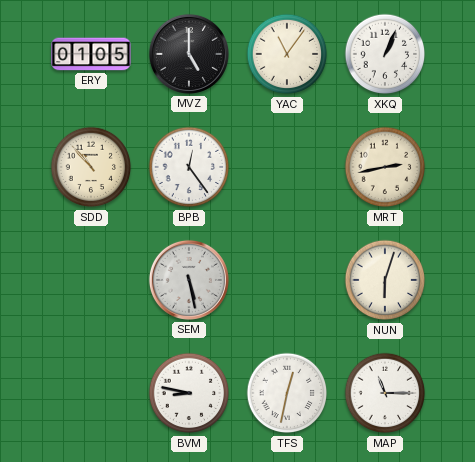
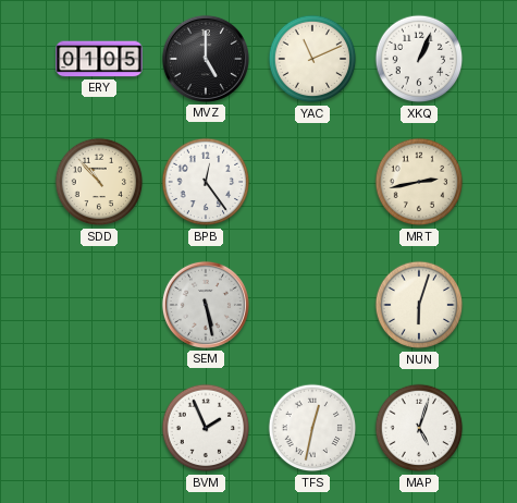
YAC: 11:06 -> 11:11 (312, 59)
BVM: 8:47 -> 1:56 (206, 428)
MAP: 11:15 -> 5:03 (419, 428)
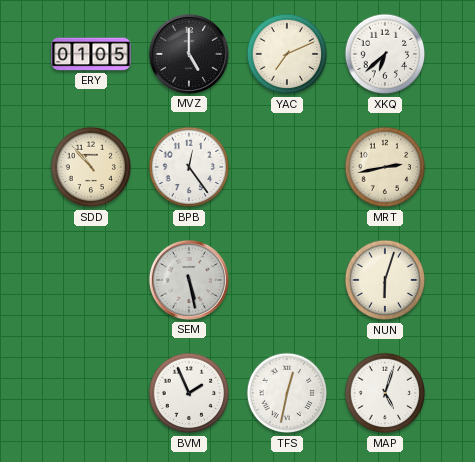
YAC: 11:11 -> 7:11 (287, 54)
XKQ: 1:04 -> 6:38 (385, 54)
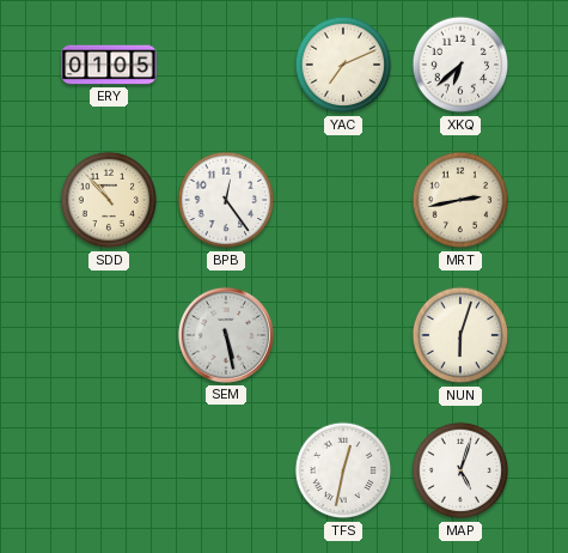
MVZ: 5:00 -> none (189, 54)
BVM: 1:56 -> none (189, 393)
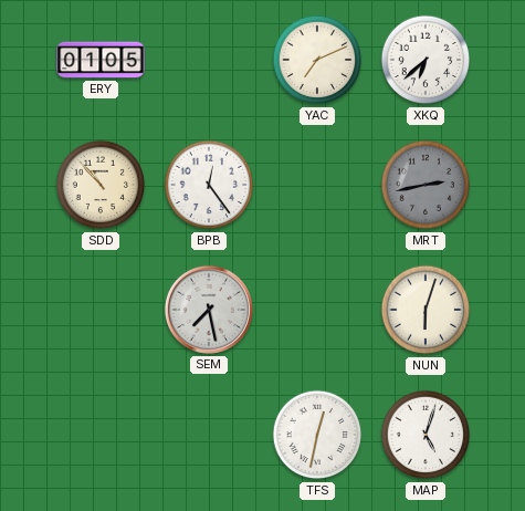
MRT dial: cream -> grey (426, 185)
SEM: 5:28 -> 7:28 (209, 310)
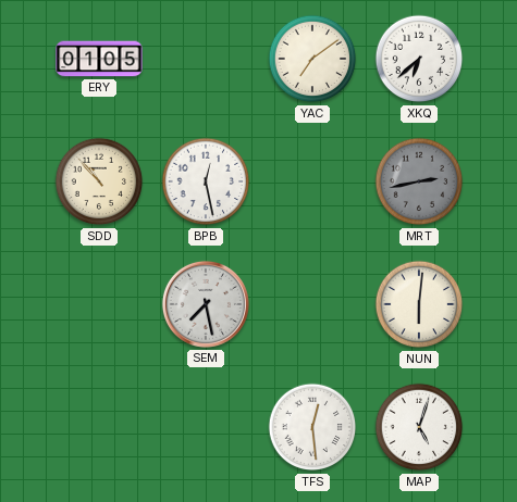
YAC: 7:11 -> 7:09 (312, 59)
BPB: 12:24 -> 12:28 (206, 181)
NUN: 6:03 -> 6:01 (419, 304)
TFS: 12:32 -> 12:29 (312, 427)
